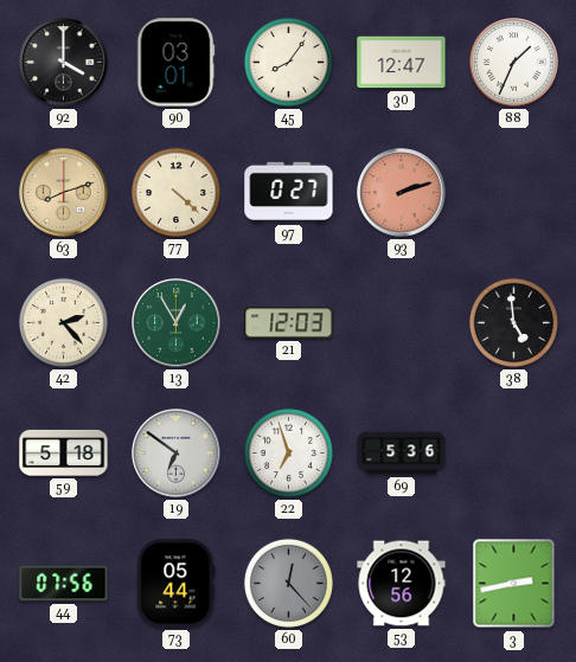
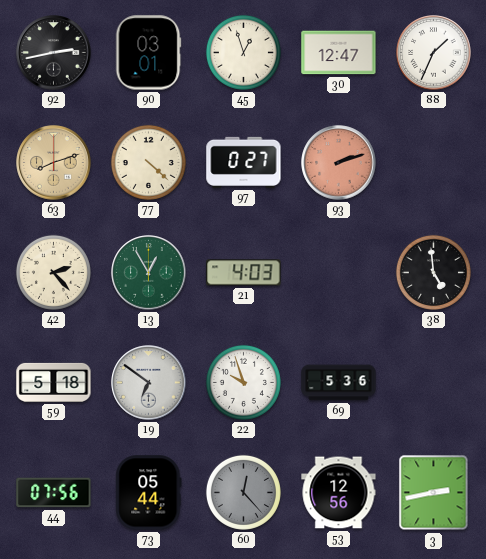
92: 4:00 -> 2:43 (54, 53)
45: 8:06 -> 12:57 (243, 52)
21: 12:03 -> 4:03 (244, 273)
22: 6:57 -> 9:57 (243, 382)
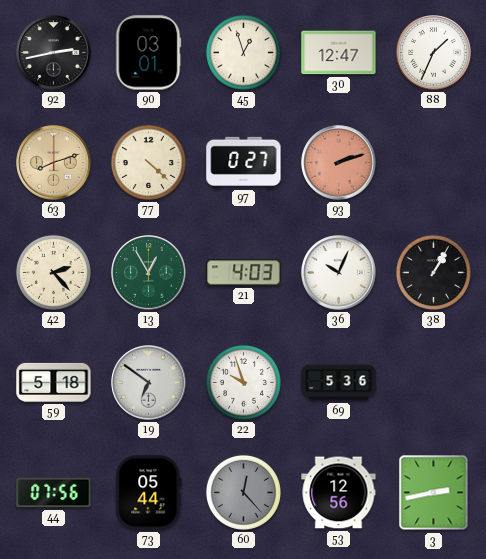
36: none -> 10:04 (339, 273)
38: 4:59 -> 1:05 (433, 272)
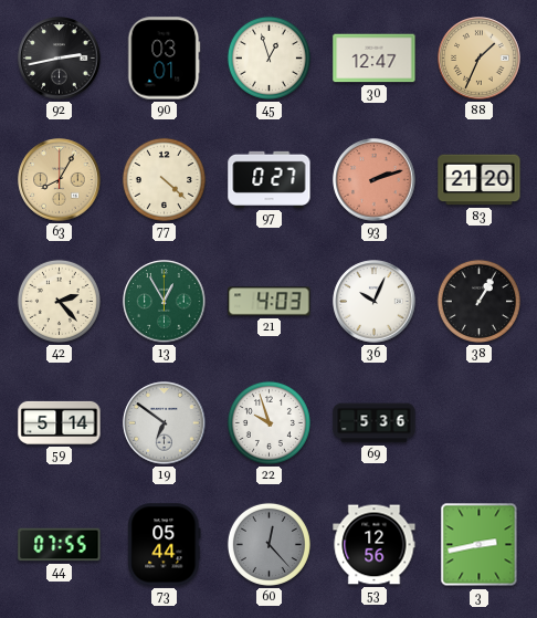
88 dial: white -> champagne (480, 59)
63: 8:12 -> 8:05 (60, 180)
83: none -> 21:20 (480, 180)
59: 5:18 -> 5:14 (60, 422)
44: 07:56 -> 07:55 (60, 545)
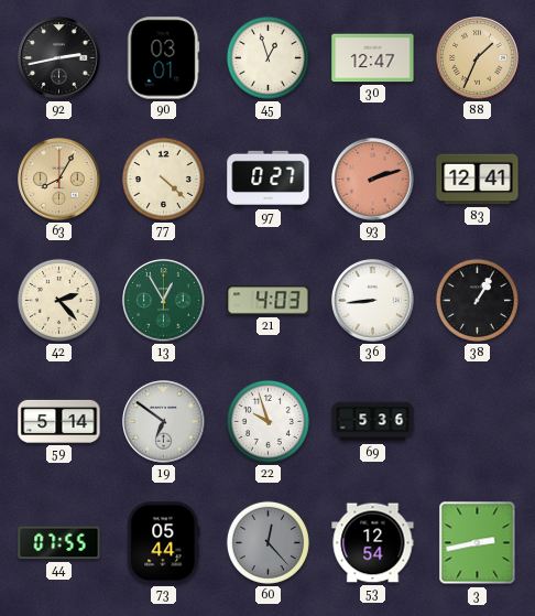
83: 21:20 -> 12:41 (478, 180)
36: 10:04 -> 8:44 (373, 301)
53: 12:56 -> 12:54 (373, 543)
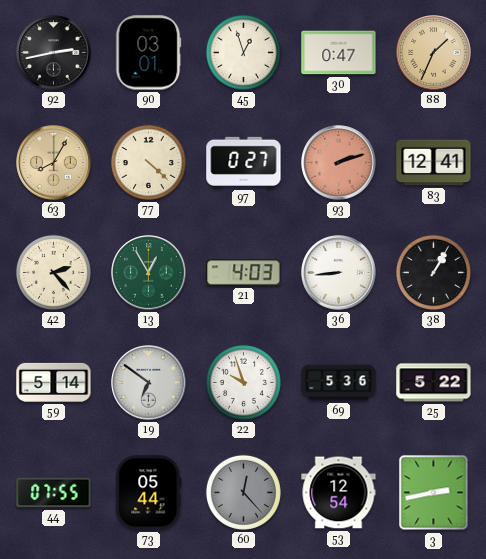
30: 12:47 -> 0:47 (339, 53)
25: none -> 5:22 (434, 383)
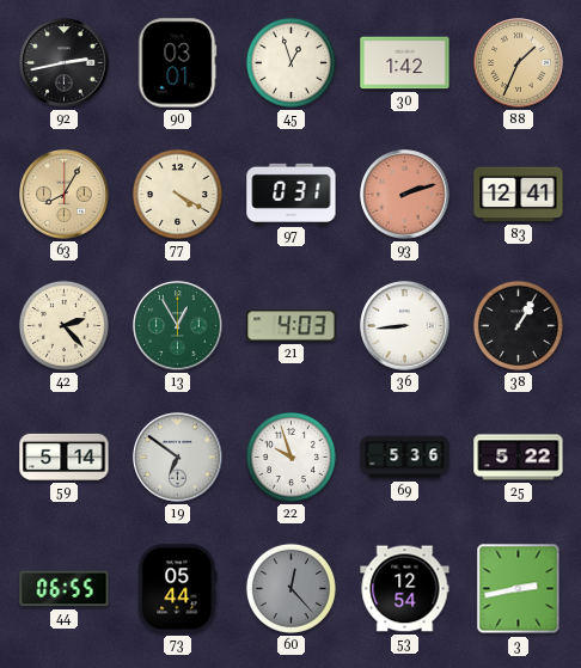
30: 0:47 -> 1:42 (405, 63)
77: 4:22 -> 4:20 (177, 194)
97: 0:27 -> 0:31 (292, 194)
44: 07:55 -> 06:55 (65, 589)
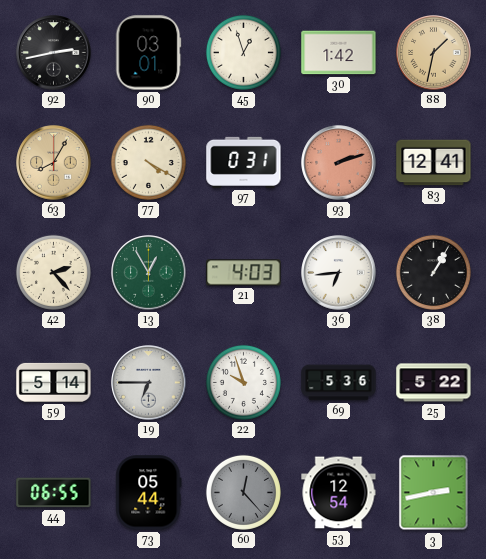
88: 1:34 -> 1:32 (434, 53)
36: 8:44 -> 6:44 (339, 273)
19: 6:51 -> 6:45 (149, 383)
